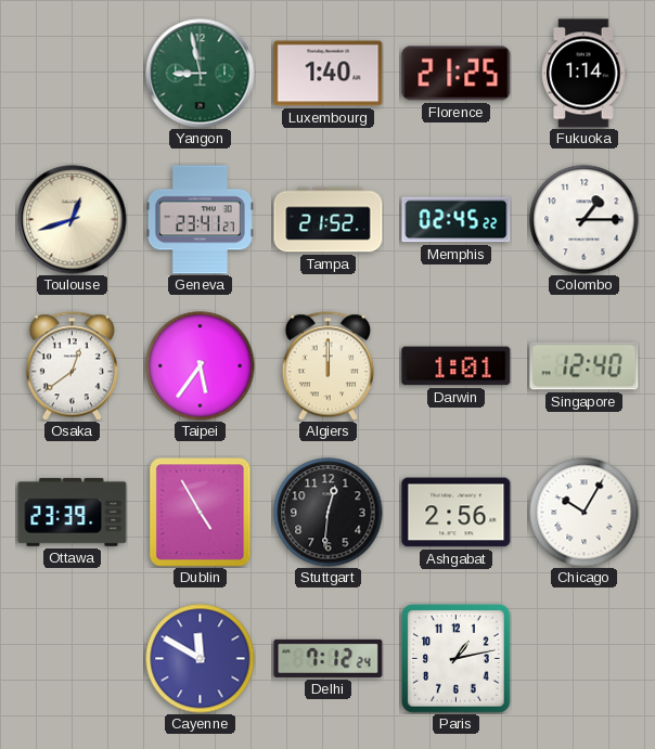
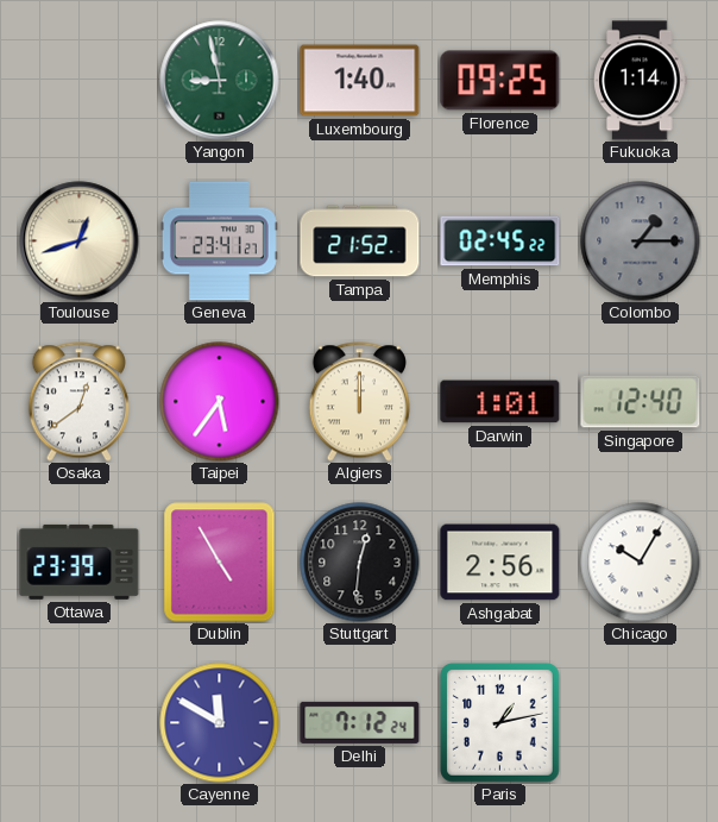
Florence: 21:25 -> 09:25 (500, 81)
Colombo dial: white -> grey (641, 241)
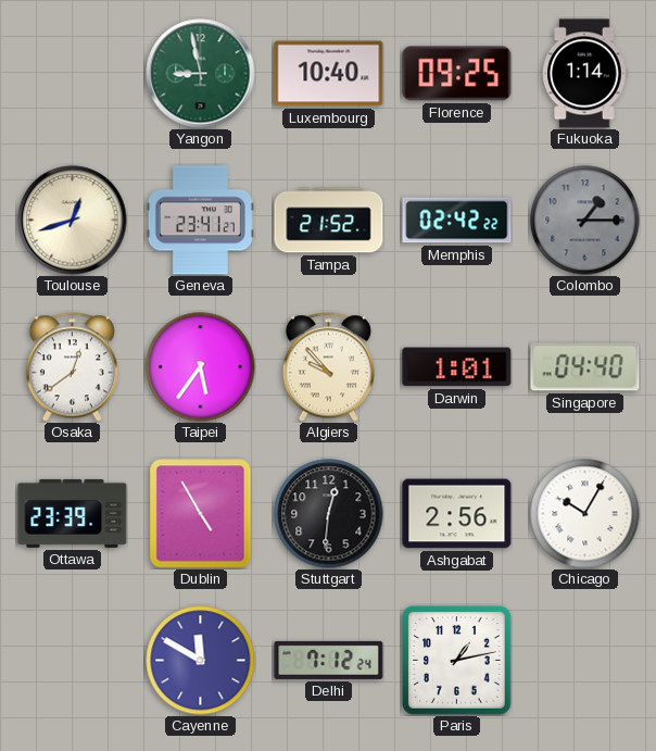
Luxembourg: 1:40 -> 10:40 (329, 74)
Memphis: 02:45 -> 02:42 (457, 221)
Algiers: 12:00 -> 9:53 (328, 367)
Singapore: 12:40 -> 04:40 (585, 367)
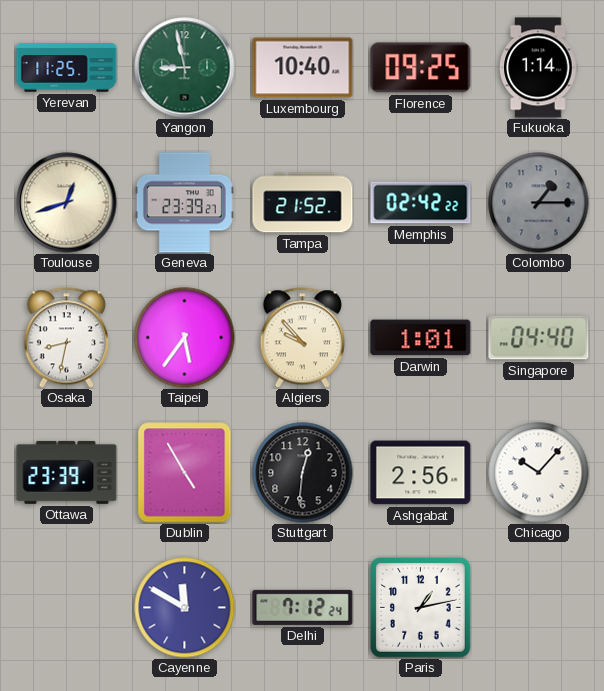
Yerevan: none -> 11:25 (67, 68)
Geneva: 23:41 -> 23:39 (184, 203)
Osaka: 12:39 -> 8:32 (66, 338)
Chicago: 10:05 -> 10:07 (539, 473)
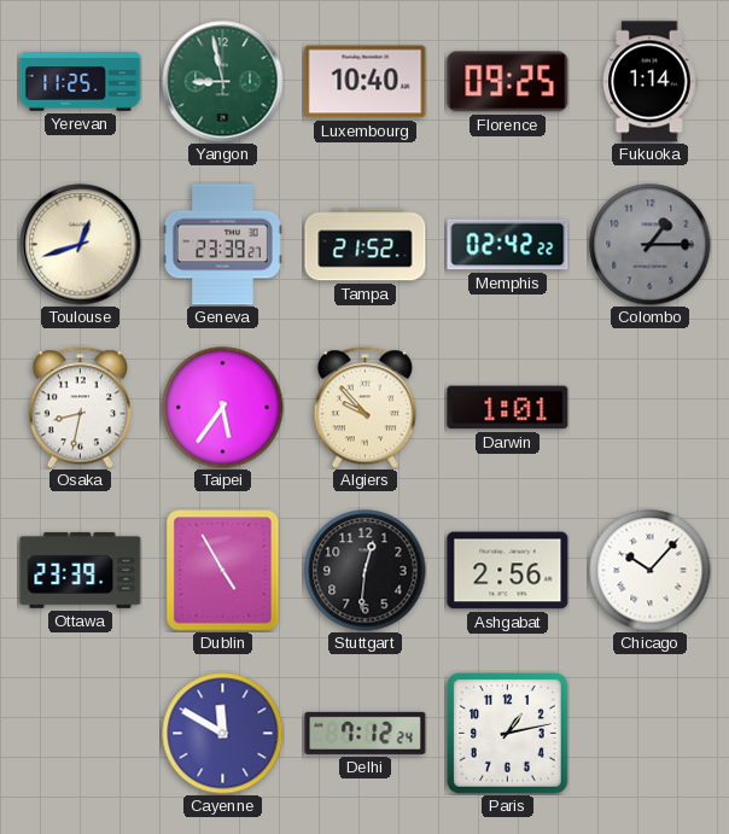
Singapore: 04:40 -> none (539, 338)
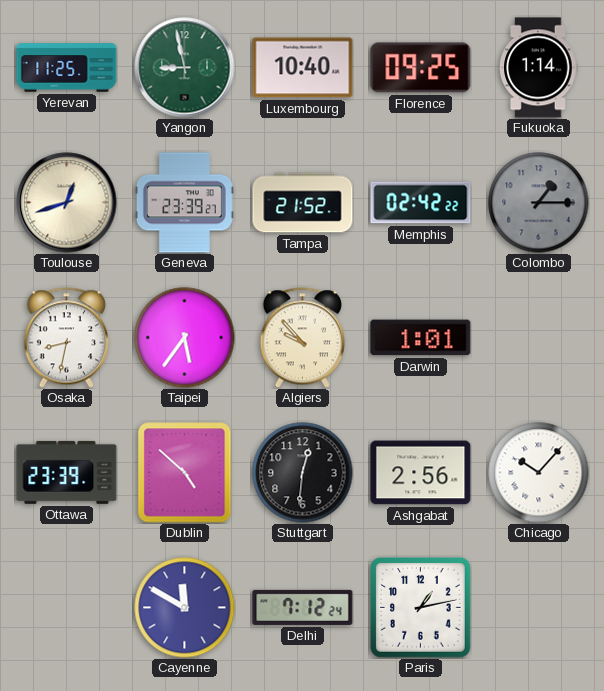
Dublin: 4:55 -> 4:52 (185, 473)
